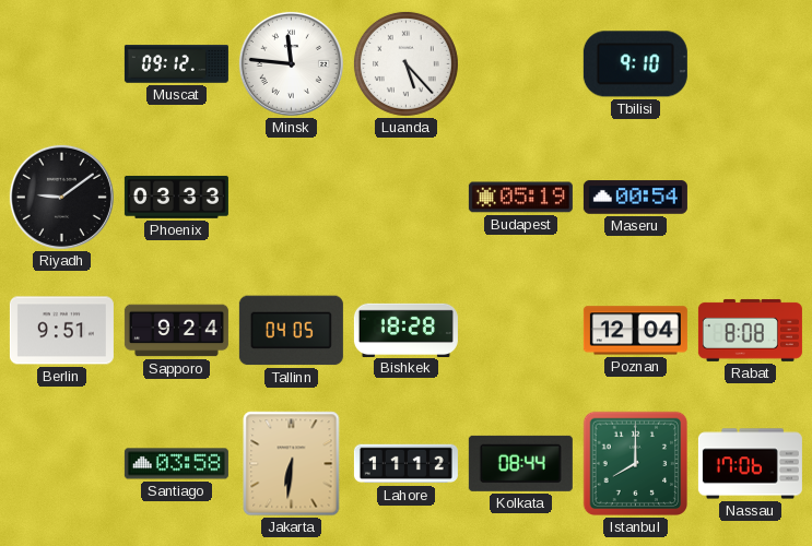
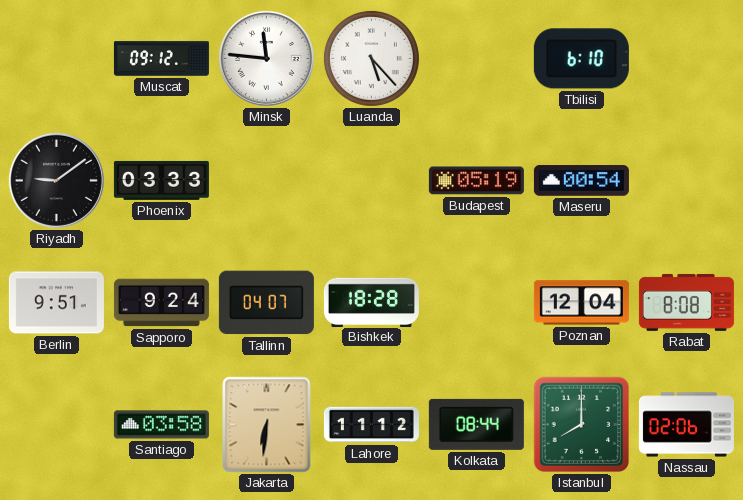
Tbilisi: 9:10 -> 6:10 (581, 59)
Tallinn: 04:05 -> 04:07 (266, 303)
Nassau: 17:06 -> 02:06 (686, 425)
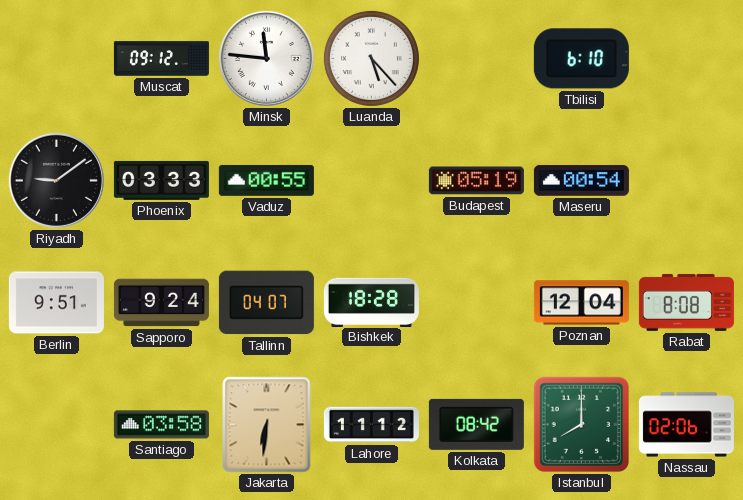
Vaduz: none -> 00:55 (266, 180)
Kolkata: 08:44 -> 08:42 (476, 424)
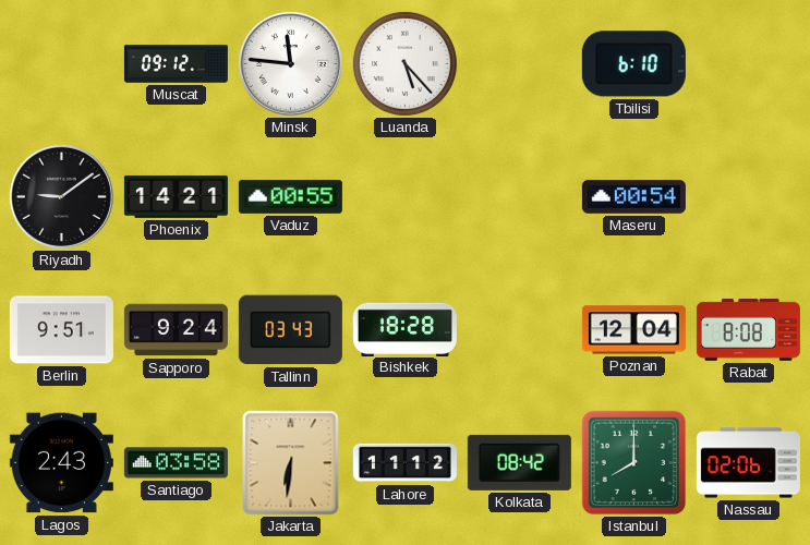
Phoenix: 03:33 -> 14:21 (176, 196)
Budapest: 05:19 -> none (476, 181)
Tallinn: 04:07 -> 03:43 (290, 330)
Lagos: none -> 2:43 (61, 463)
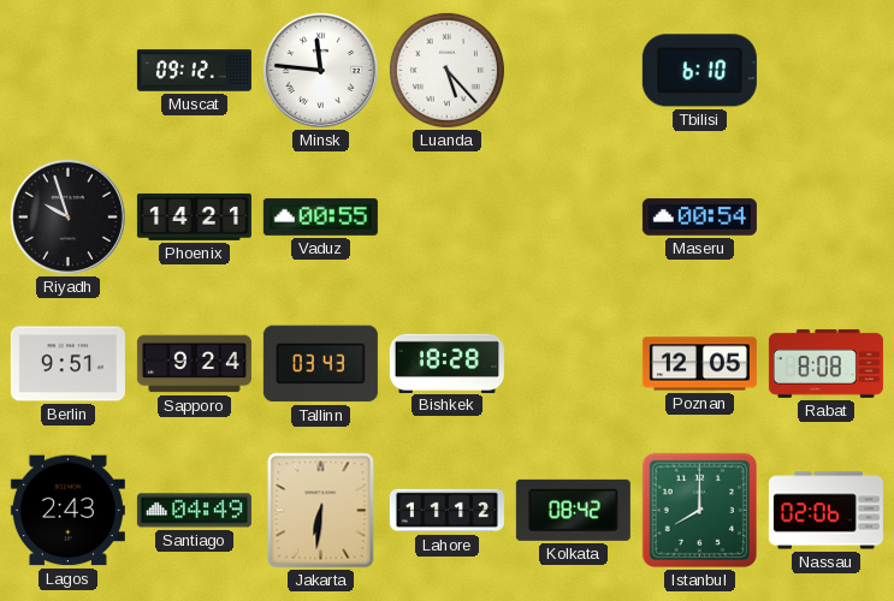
Riyadh: 9:09 -> 9:57 (67, 216)
Poznan: 12:04 -> 12:05 (699, 364)
Santiago: 03:58 -> 04:49 (194, 511)
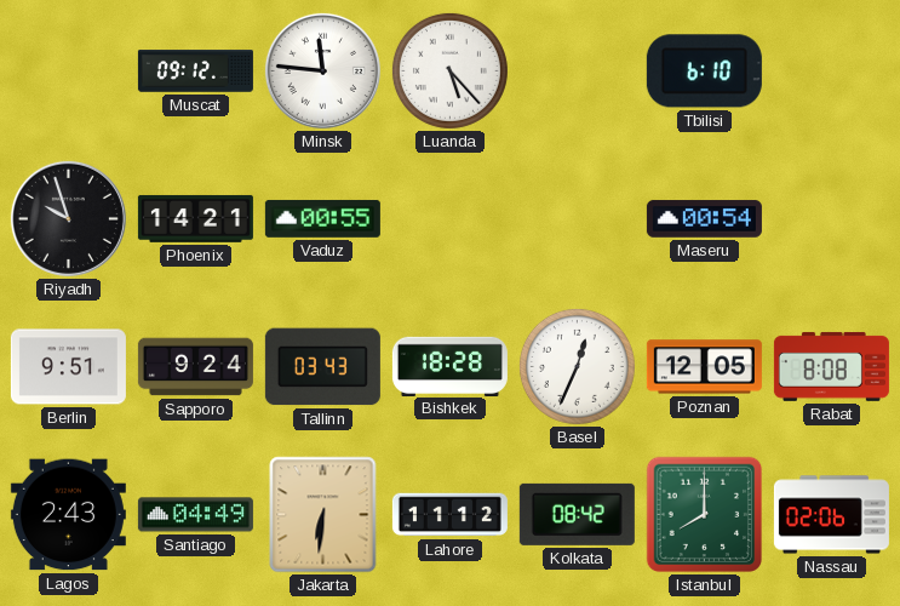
Basel: none -> 12:34 (577, 366)
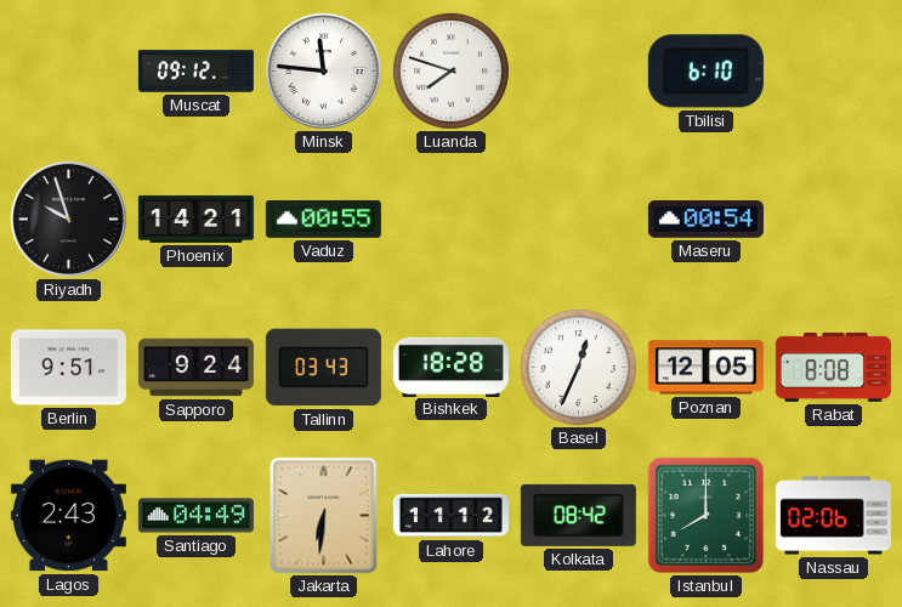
Luanda: 5:23 -> 7:48 (450, 70)
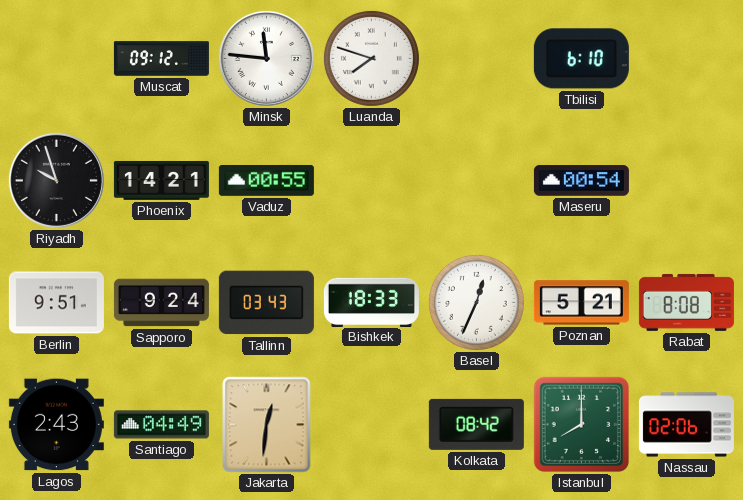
Bishkek: 18:28 -> 18:33 (371, 302)
Poznan: 12:05 -> 5:21 (581, 303)
Jakarta: 6:31 -> 12:31 (267, 425)
Lahore: 11:12 -> none (450, 516)
